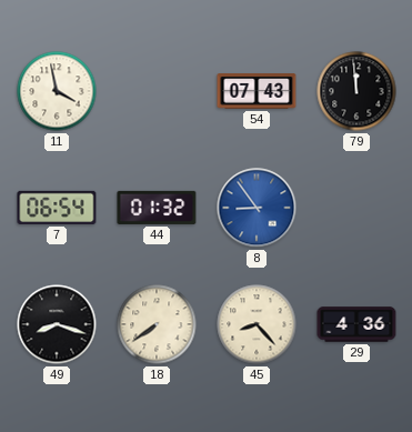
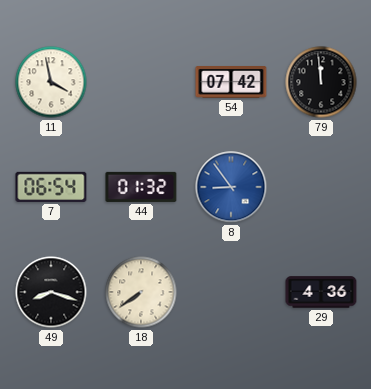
54: 07:43 -> 07:42 (231, 83)
45: 8:23 -> none (257, 324)
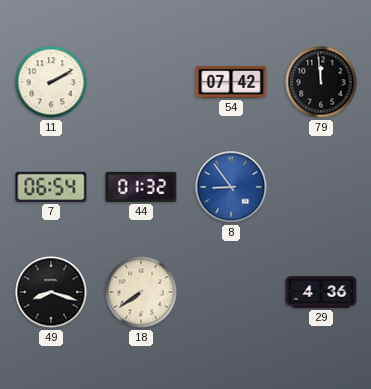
11: 3:58 -> 2:10 (51, 82)
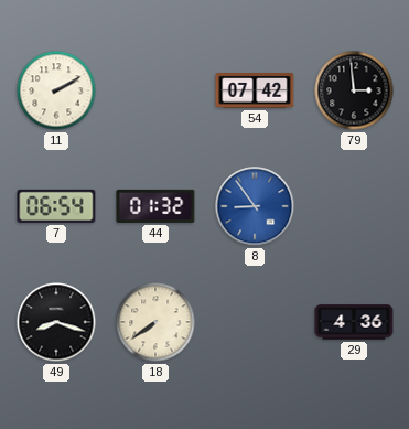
79: 11:59 -> 2:59 (354, 90)
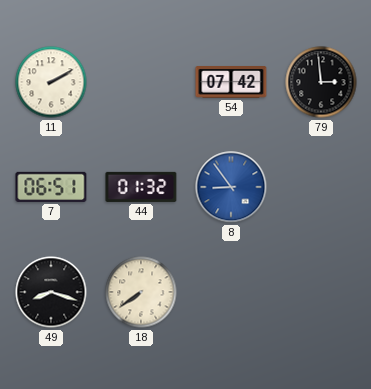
7: 06:54 -> 06:51 (51, 187)
29: 4:36 -> none (354, 322)
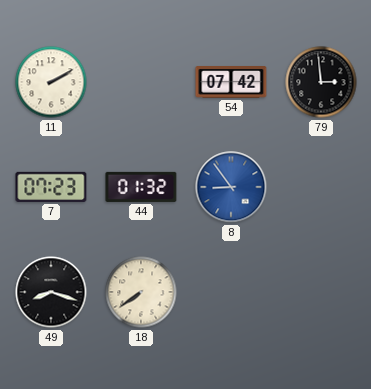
7: 06:51 -> 07:23 (51, 187)
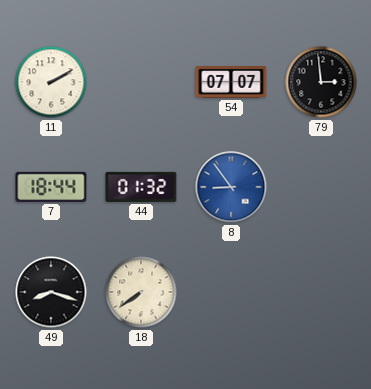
54: 07:42 -> 07:07 (231, 83)
7: 07:23 -> 18:44 (51, 187)
